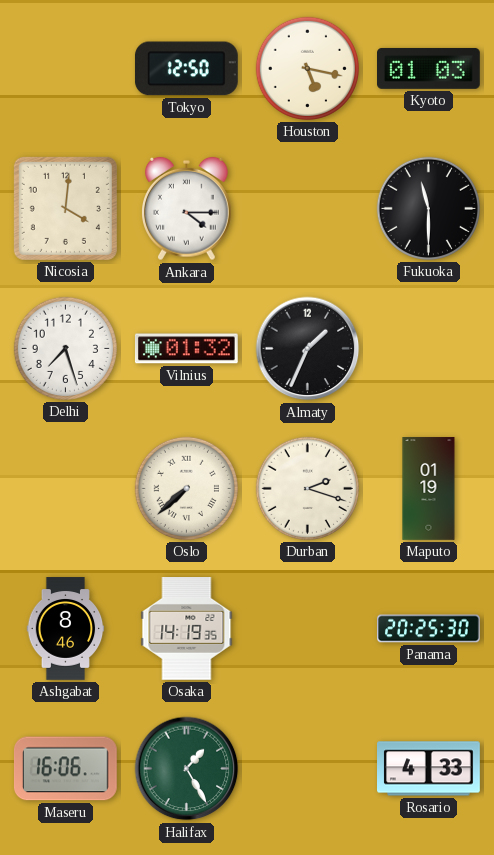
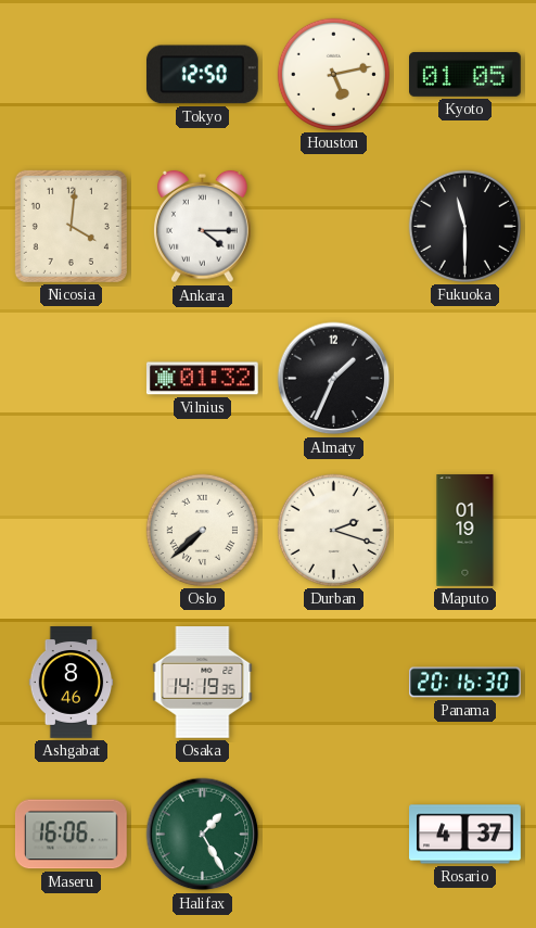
Houston: 5:17 -> 5:13 (333, 74)
Kyoto: 01:03 -> 01:05 (465, 74)
Delhi: 7:27 -> none (65, 348)
Panama: 20:25 -> 20:16 (465, 683)
Rosario: 4:33 -> 4:37 (465, 835)
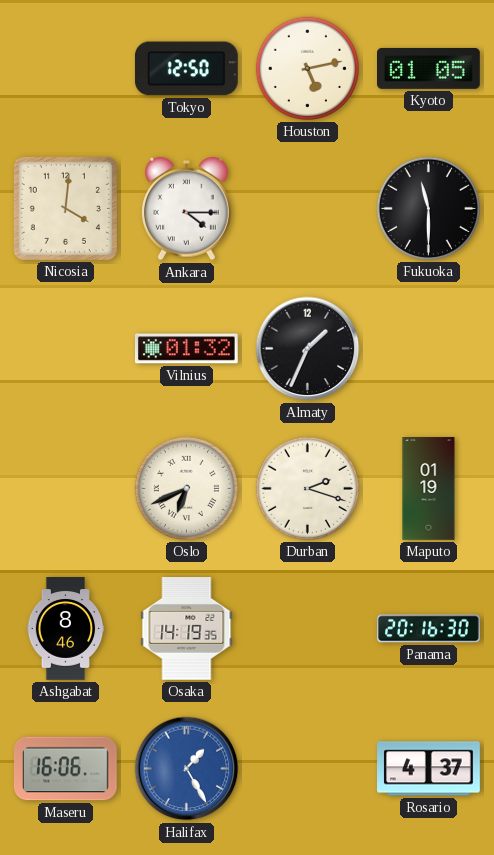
Oslo: 7:38 -> 6:41 (186, 488)
Halifax dial: green -> blue (187, 769)
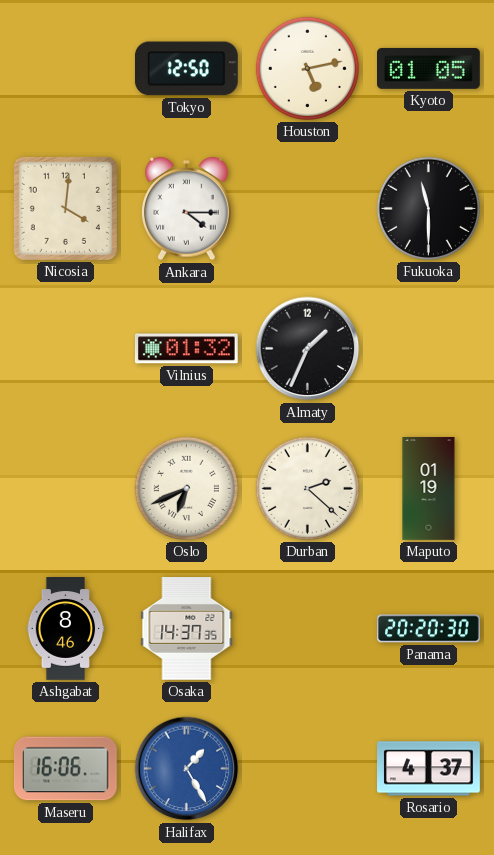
Durban: 2:18 -> 2:22 (307, 488)
Osaka: 14:19 -> 14:37 (187, 629)
Panama: 20:16 -> 20:20 (429, 629)
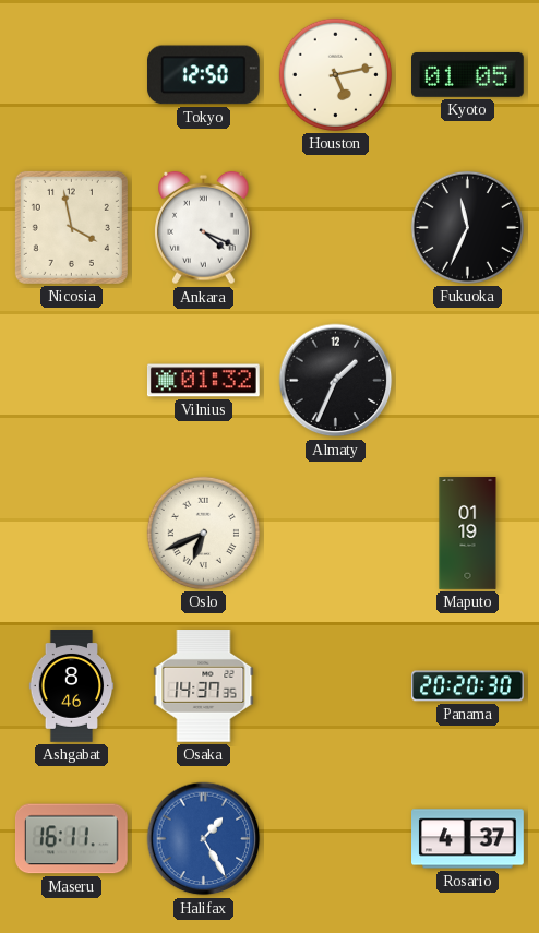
Nicosia: 4:01 -> 3:58 (71, 227)
Ankara: 4:15 -> 4:19 (204, 228)
Fukuoka: 11:30 -> 11:34 (467, 227)
Durban: 2:22 -> none (307, 488)
Maseru: 16:06 -> 16:11 (71, 839)
